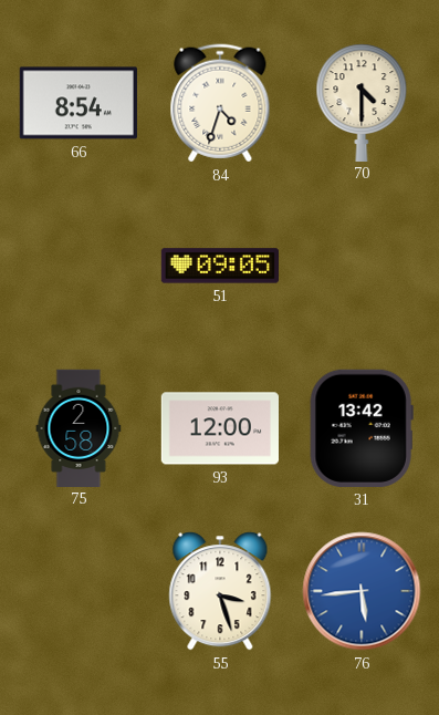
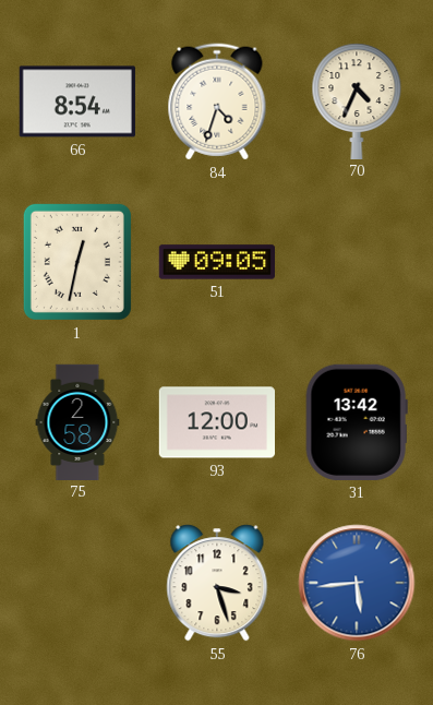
70: 4:30 -> 4:34 (357, 100)
1: none -> 12:32 (77, 262)
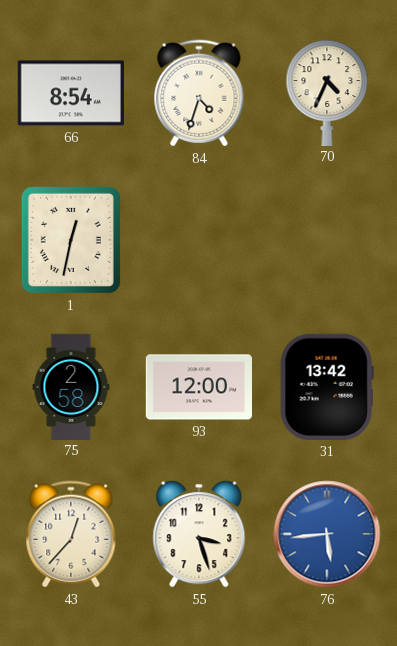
51: 09:05 -> none (216, 262)
43: none -> 12:37 (71, 534)
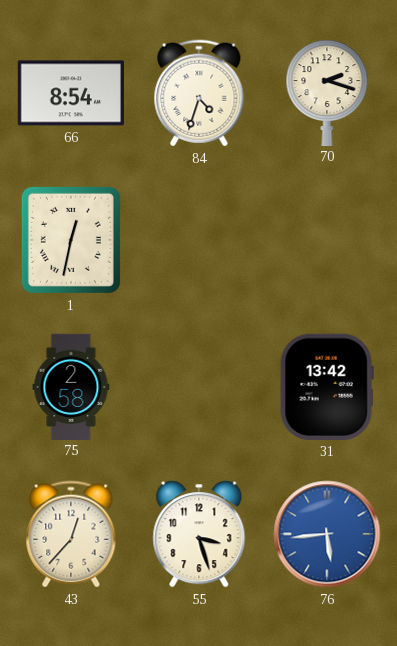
70: 4:34 -> 2:18 (327, 92)
93: 12:00 -> none (198, 387)
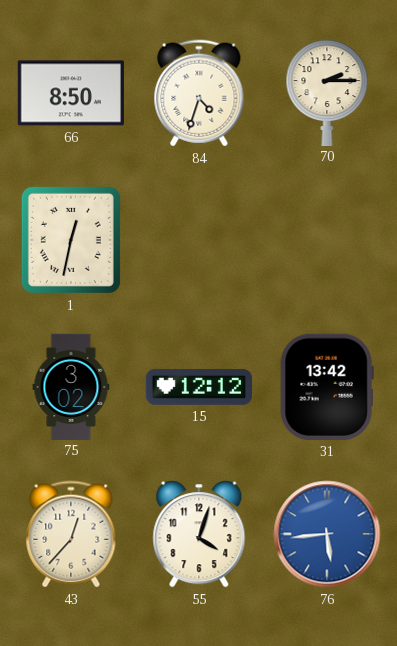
66: 8:54 -> 8:50 (71, 93)
70: 2:18 -> 2:15 (327, 92)
75: 2:58 -> 3:02 (71, 386)
15: none -> 12:12 (198, 387)
55: 3:27 -> 4:03 (199, 534)
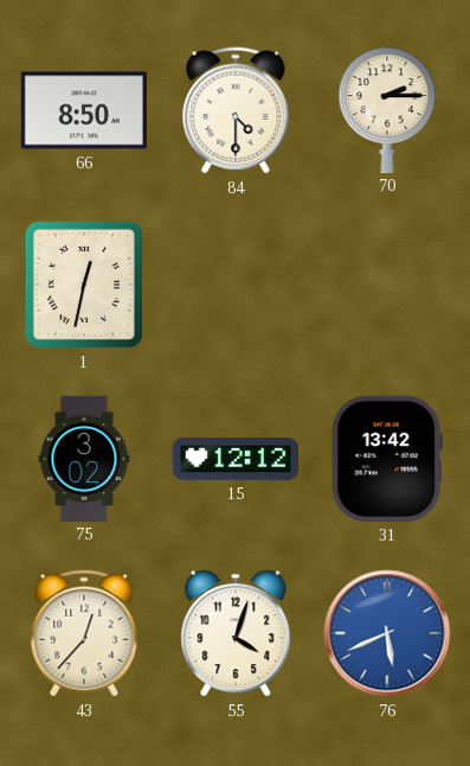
84: 4:33 -> 4:30 (236, 110)
76: 5:44 -> 5:41 (387, 633)
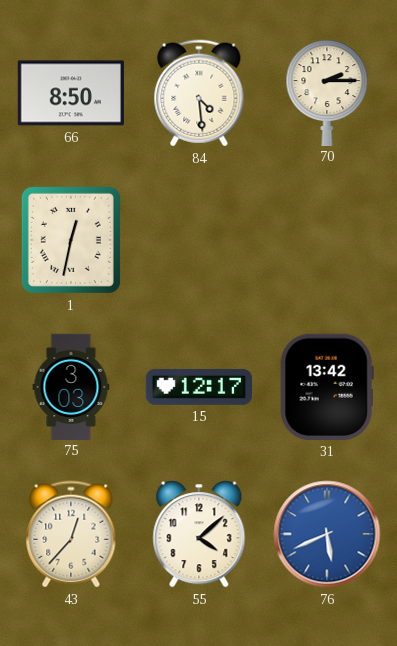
84: 4:30 -> 4:29 (199, 93)
75: 3:02 -> 3:03 (71, 386)
15: 12:12 -> 12:17 (198, 387)
55: 4:03 -> 4:08 (199, 534)
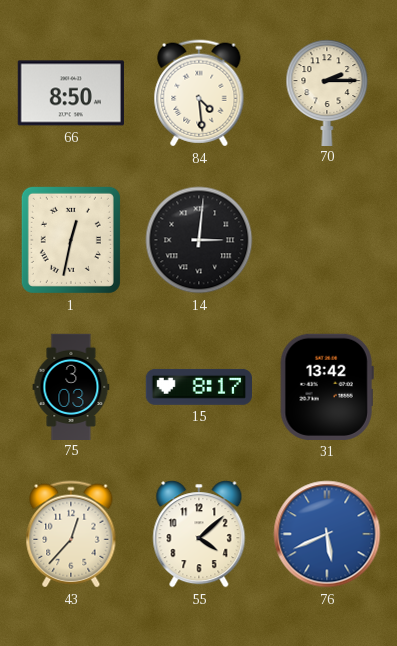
14: none -> 3:01 (199, 240)
15: 12:17 -> 8:17 (198, 387)
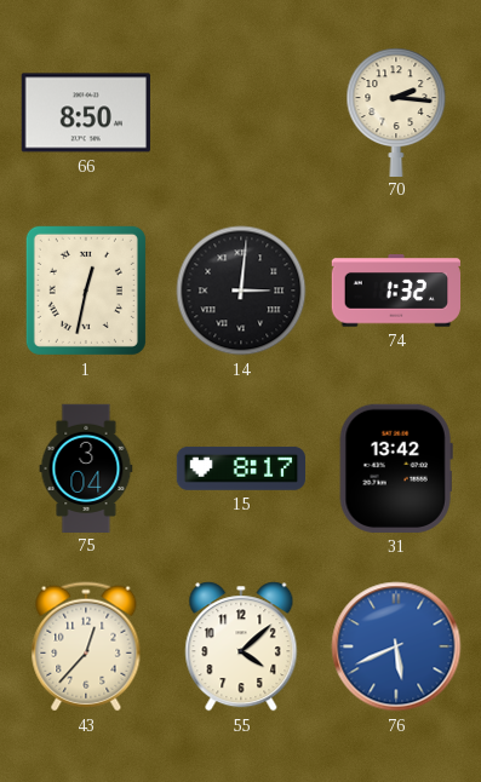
84: 4:29 -> none (199, 93)
70: 2:15 -> 2:16 (396, 111)
74: none -> 1:32 (395, 291)
75: 3:03 -> 3:04 (86, 467)
